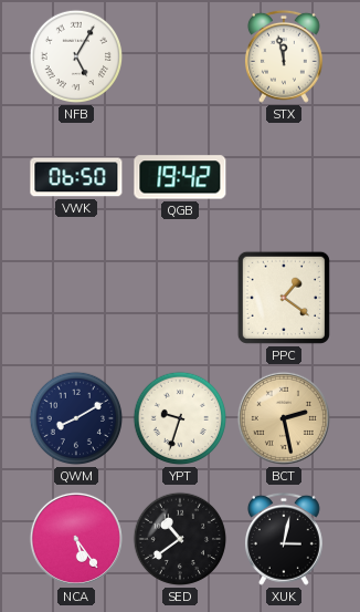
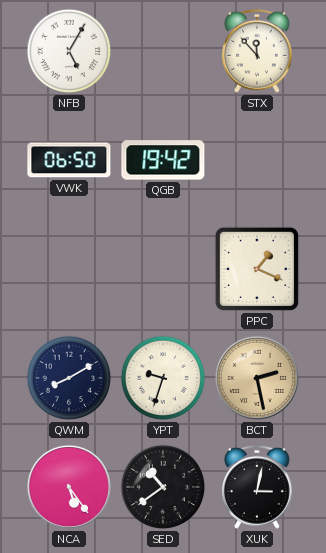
STX: 11:58 -> 11:53 (257, 51)
PPC: 1:21 -> 1:19 (257, 269)
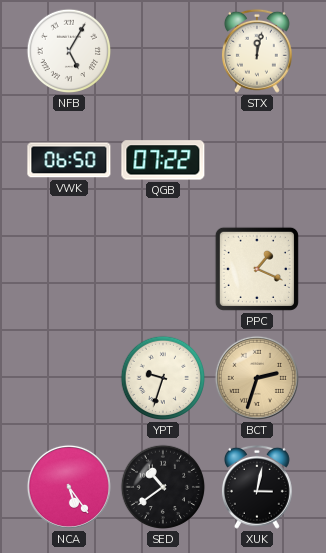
STX: 11:53 -> 12:02 (257, 51)
QGB: 19:42 -> 07:22 (163, 160)
QWM: 8:10 -> none (69, 378)
BCT: 2:28 -> 2:33 (257, 378)
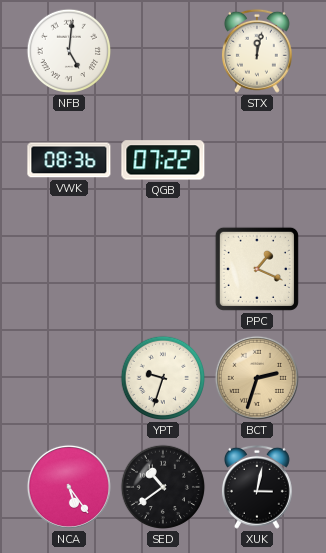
NFB: 5:05 -> 5:01 (69, 51)
VWK: 06:50 -> 08:36 (69, 160)
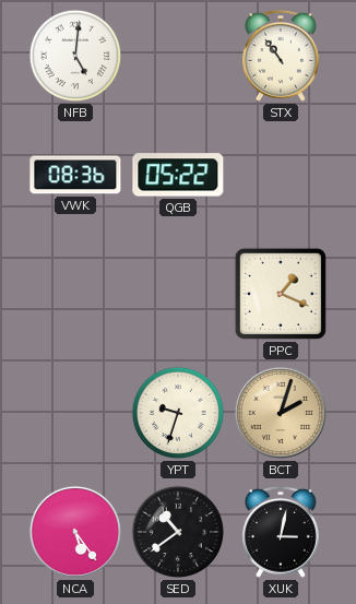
STX: 12:02 -> 10:54 (281, 56)
QGB: 07:22 -> 05:22 (178, 175)
BCT: 2:33 -> 2:03 (281, 413)
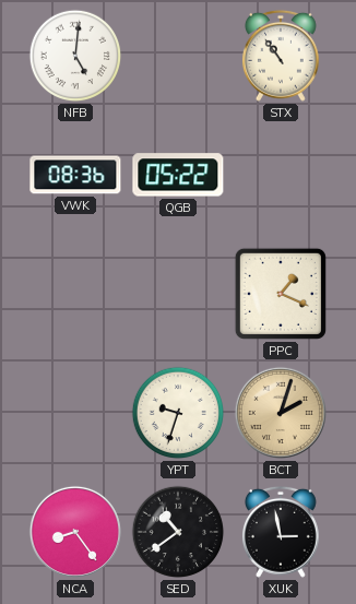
NCA: 5:24 -> 8:24 (75, 532)
XUK: 3:02 -> 2:58 (281, 532)
